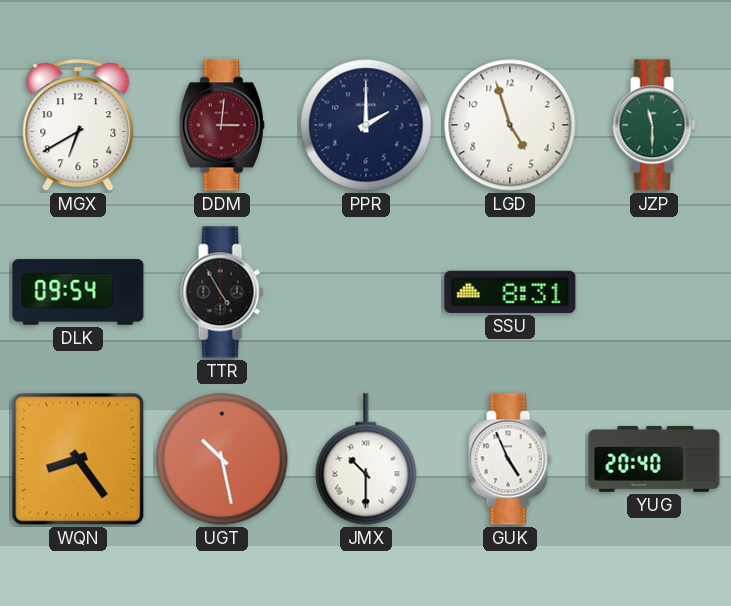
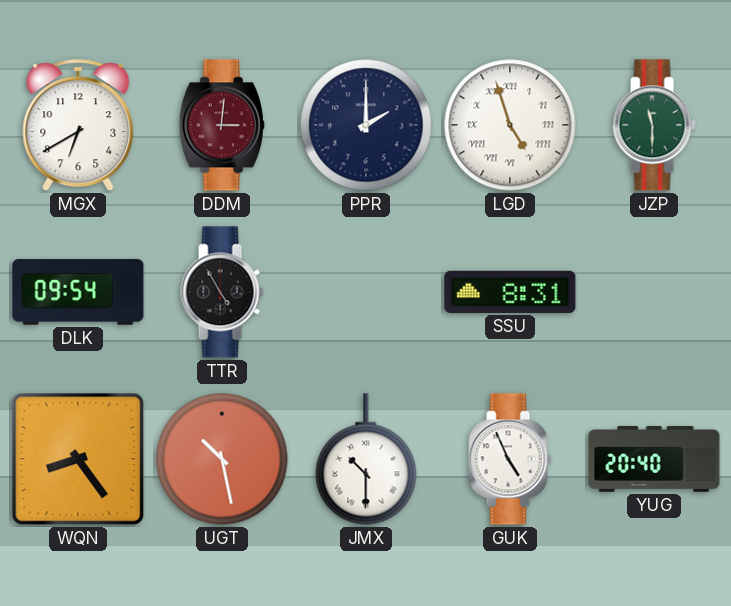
LGD numerals: Arabic -> Roman (510, 125)
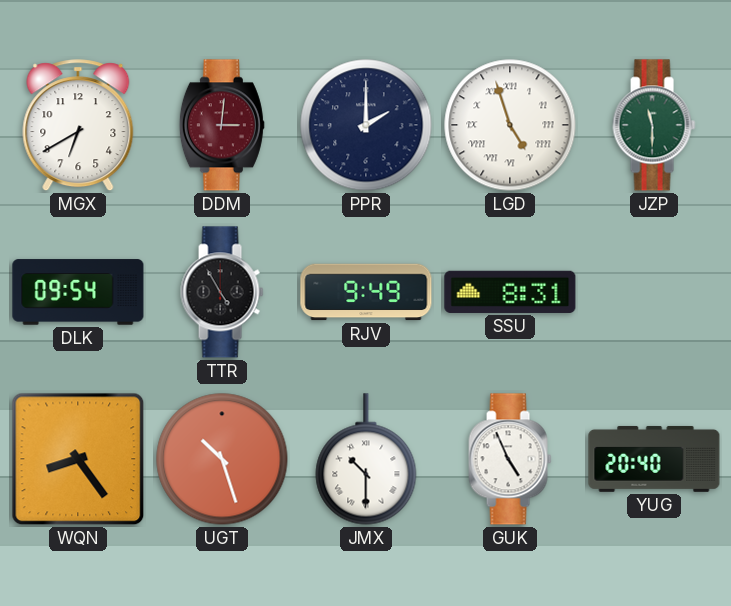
RJV: none -> 9:49 (366, 292)
UGT: 10:28 -> 10:27 (222, 459)
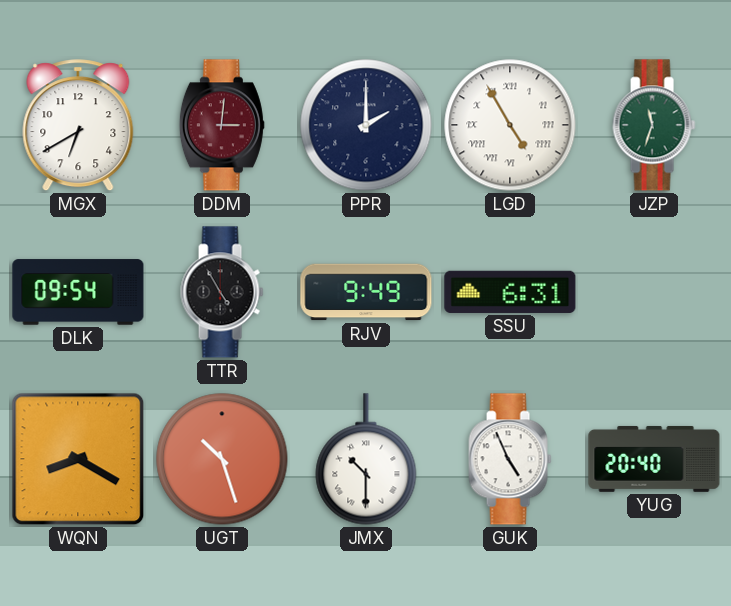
LGD: 4:57 -> 4:55 (510, 125)
JZP: 11:30 -> 11:33 (654, 125)
SSU: 8:31 -> 6:31 (510, 292)
WQN: 8:24 -> 8:20 (78, 459)
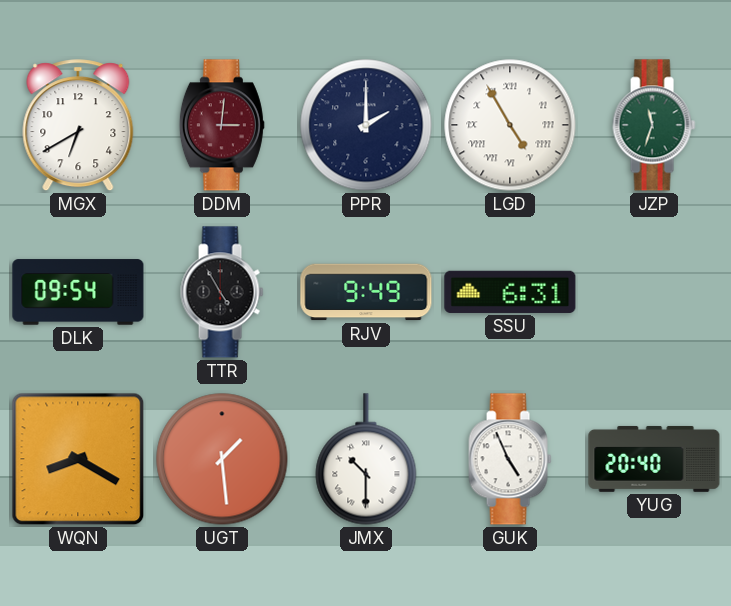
UGT: 10:27 -> 1:29 (222, 459)
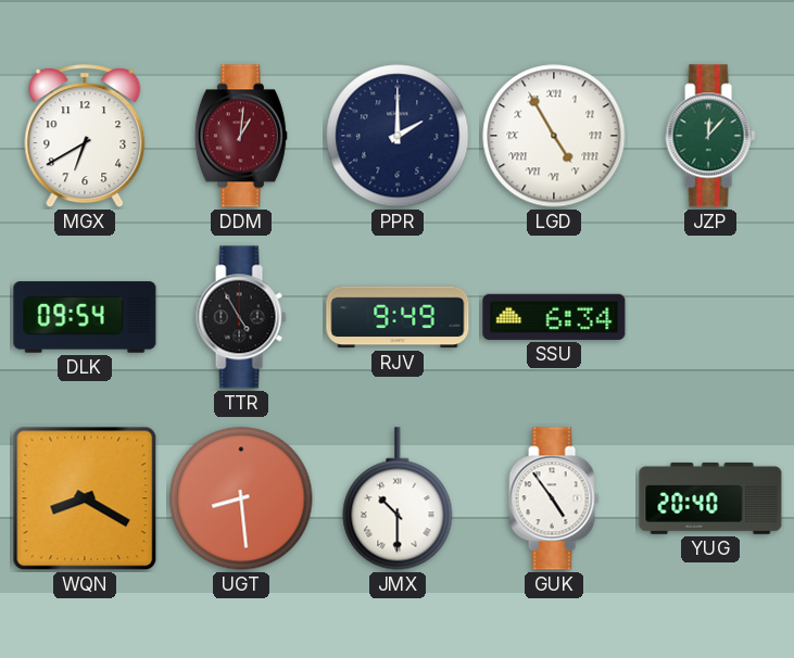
DDM: 3:01 -> 1:01 (241, 136)
JZP: 11:33 -> 12:07 (710, 136)
SSU: 6:31 -> 6:34 (554, 317)
UGT: 1:29 -> 8:29 (241, 498)
GUK: 4:56 -> 4:54 (554, 498)
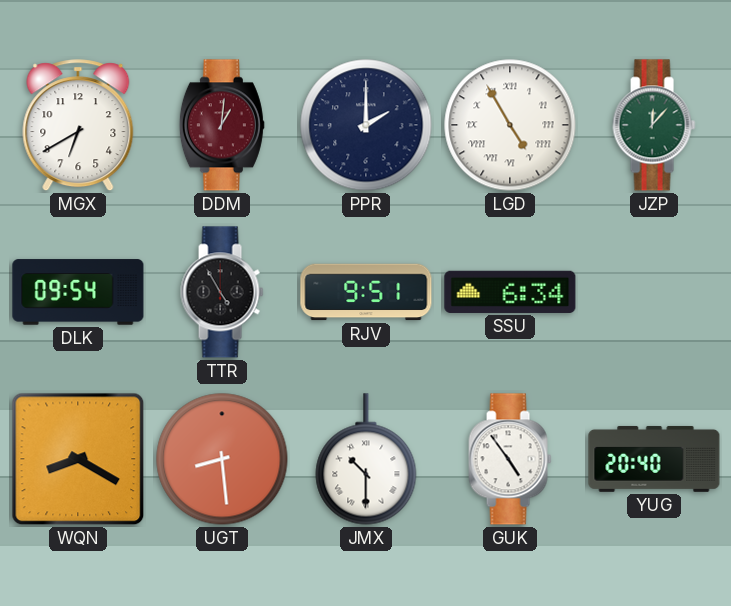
RJV: 9:49 -> 9:51 (366, 292)
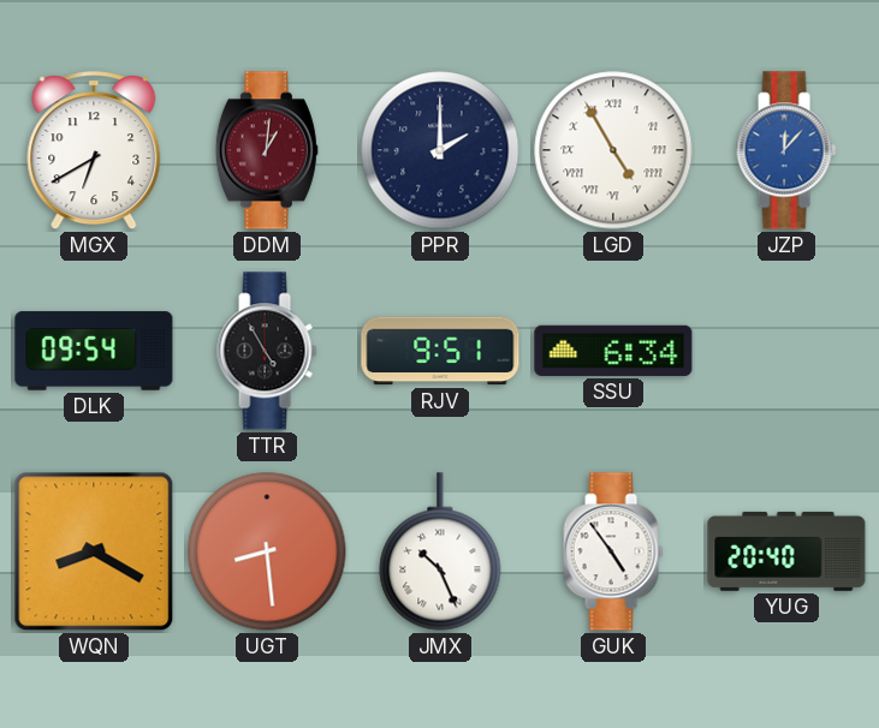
JZP dial: green -> blue (786, 150)
JMX: 10:30 -> 10:26 (440, 551)
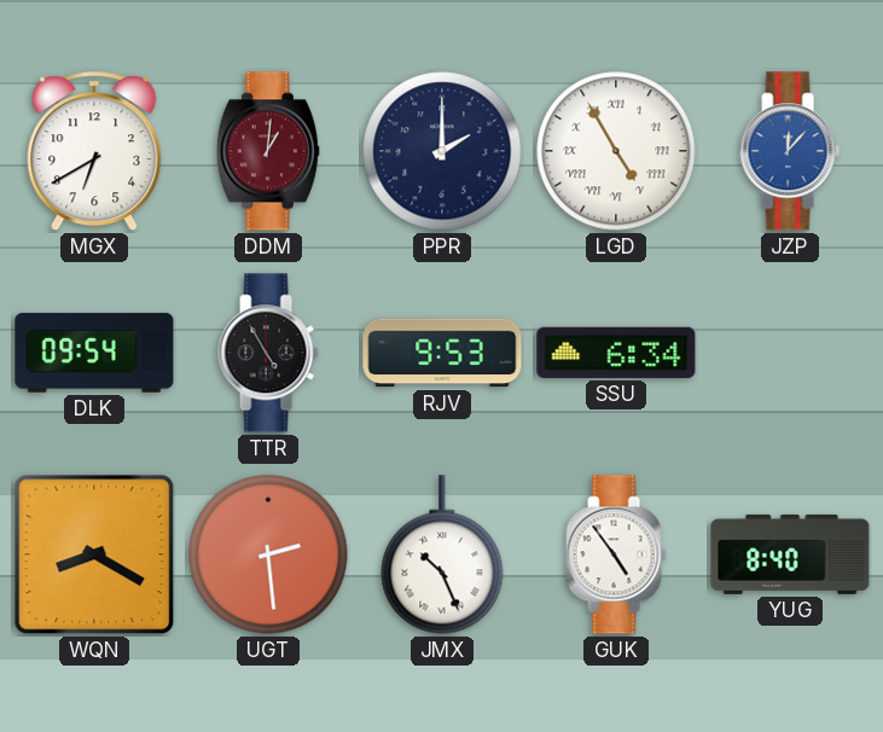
RJV: 9:51 -> 9:53 (442, 353)
UGT: 8:29 -> 2:29 (268, 554)
YUG: 20:40 -> 8:40 (790, 554)
